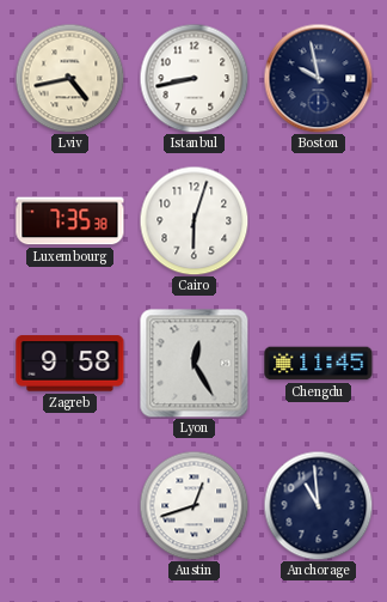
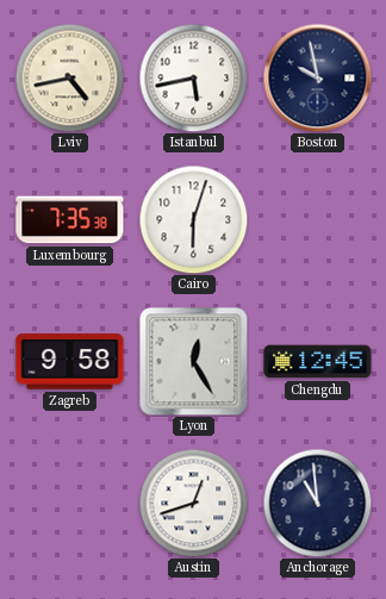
Istanbul: 8:43 -> 5:43 (193, 77)
Chengdu: 11:45 -> 12:45 (318, 362)
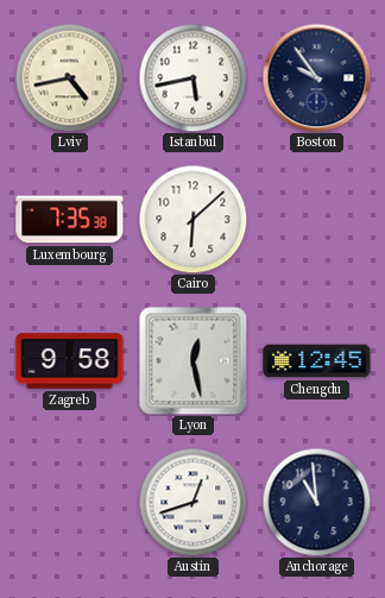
Boston: 9:58 -> 9:54 (316, 77)
Cairo: 6:03 -> 6:08 (192, 219)
Lyon: 12:25 -> 12:28 (192, 360)
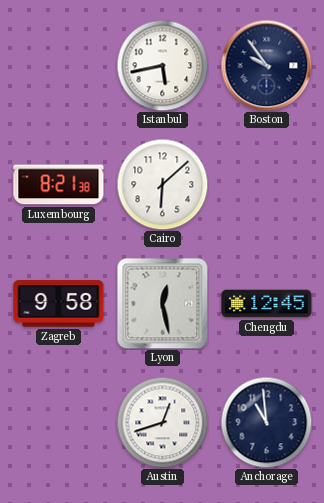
Lviv: 4:43 -> none (69, 77)
Luxembourg: 7:35 -> 8:21 (59, 185)
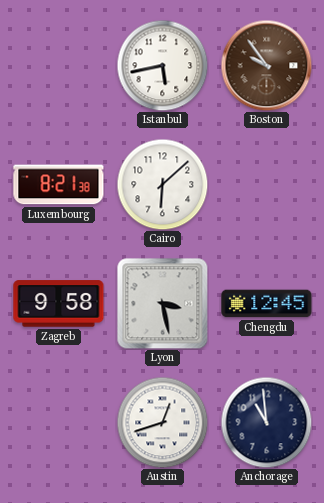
Boston dial: navy -> brown (266, 65)
Lyon: 12:28 -> 3:28 (162, 303)
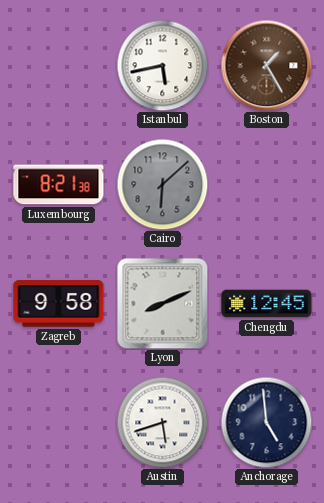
Boston: 9:54 -> 1:25 (266, 65)
Cairo dial: white -> grey (162, 184)
Lyon: 3:28 -> 8:11 (162, 303)
Austin: 12:42 -> 5:42 (162, 422)
Anchorage: 10:59 -> 4:59 (266, 422)
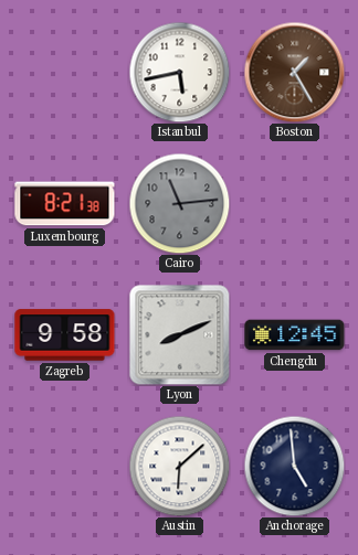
Cairo: 6:08 -> 11:14 (179, 203)
Austin: 5:42 -> 6:08 (179, 466)
